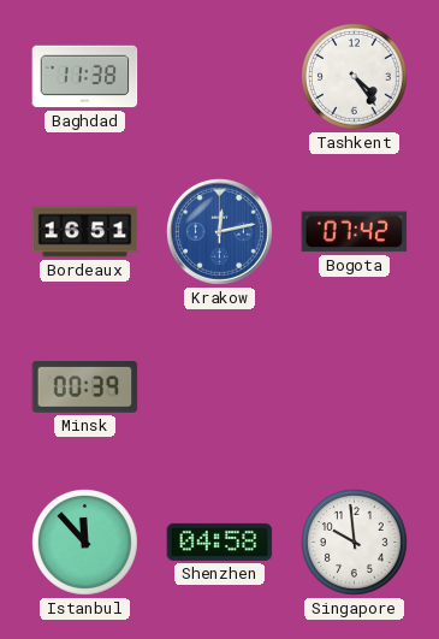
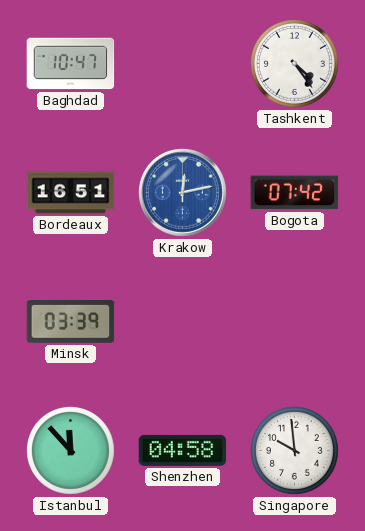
Baghdad: 11:38 -> 10:47 (71, 64)
Minsk: 00:39 -> 03:39 (71, 322)
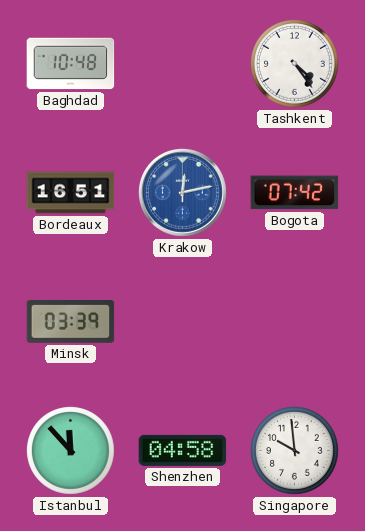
Baghdad: 10:47 -> 10:48 (71, 64)
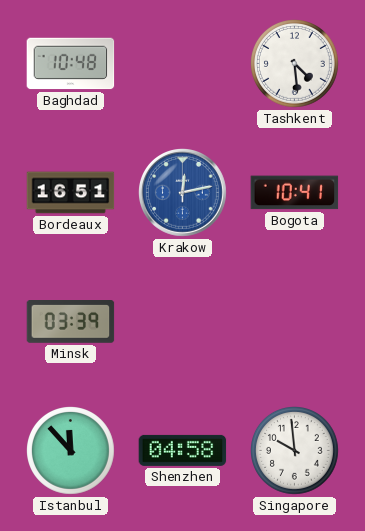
Tashkent: 4:24 -> 4:29 (295, 64)
Bogota: 07:42 -> 10:41 (295, 193)
